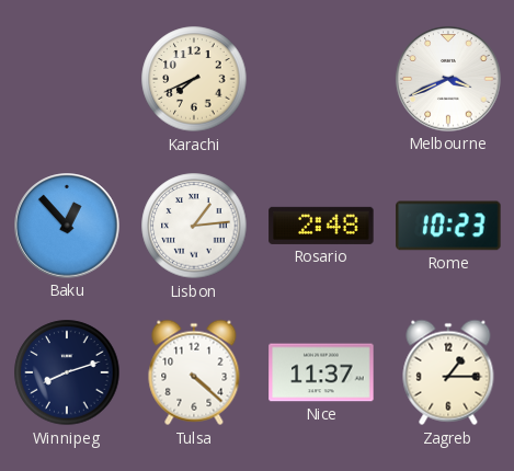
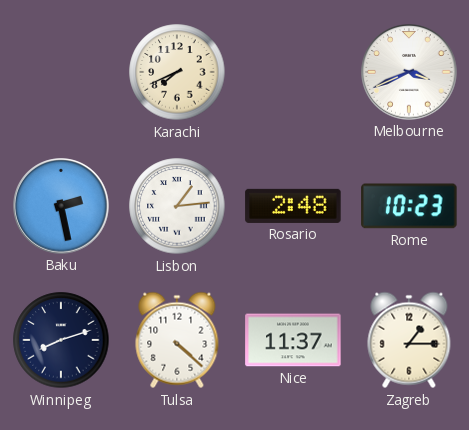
Baku: 12:53 -> 2:28 (61, 206)
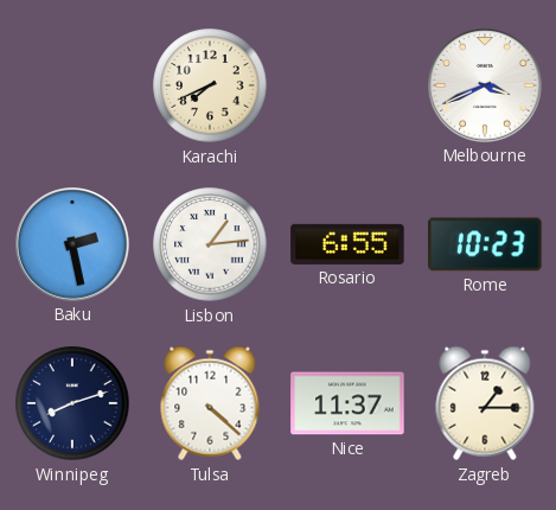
Rosario: 2:48 -> 6:55 (347, 244)
